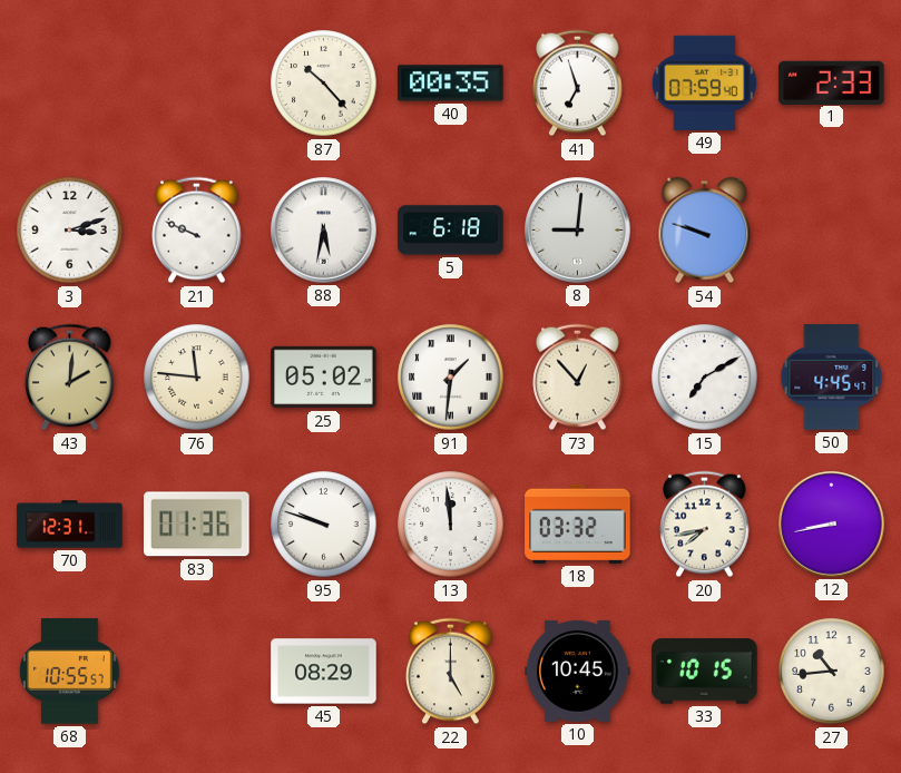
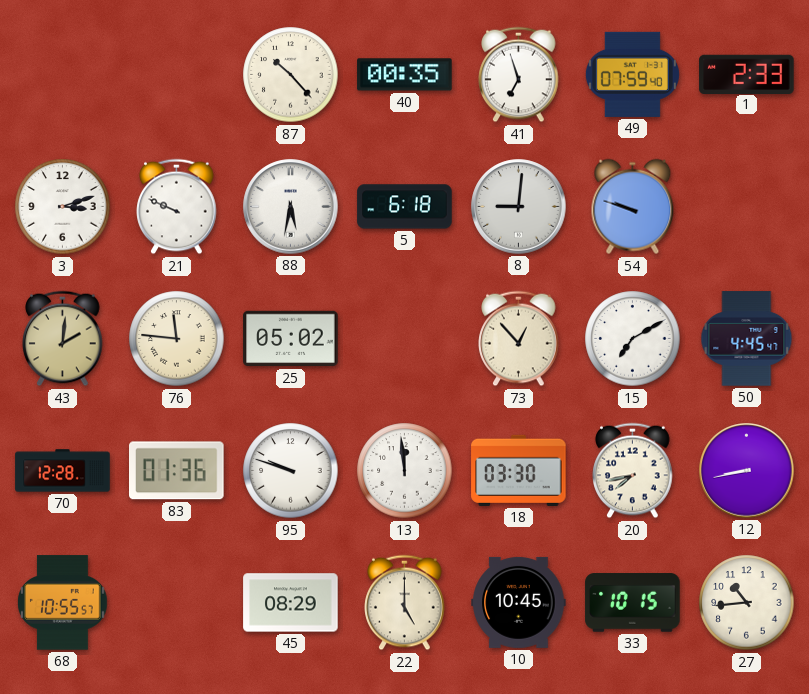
91: 1:31 -> none (451, 378)
70: 12:31 -> 12:28 (63, 471)
18: 03:32 -> 03:30 (519, 470)
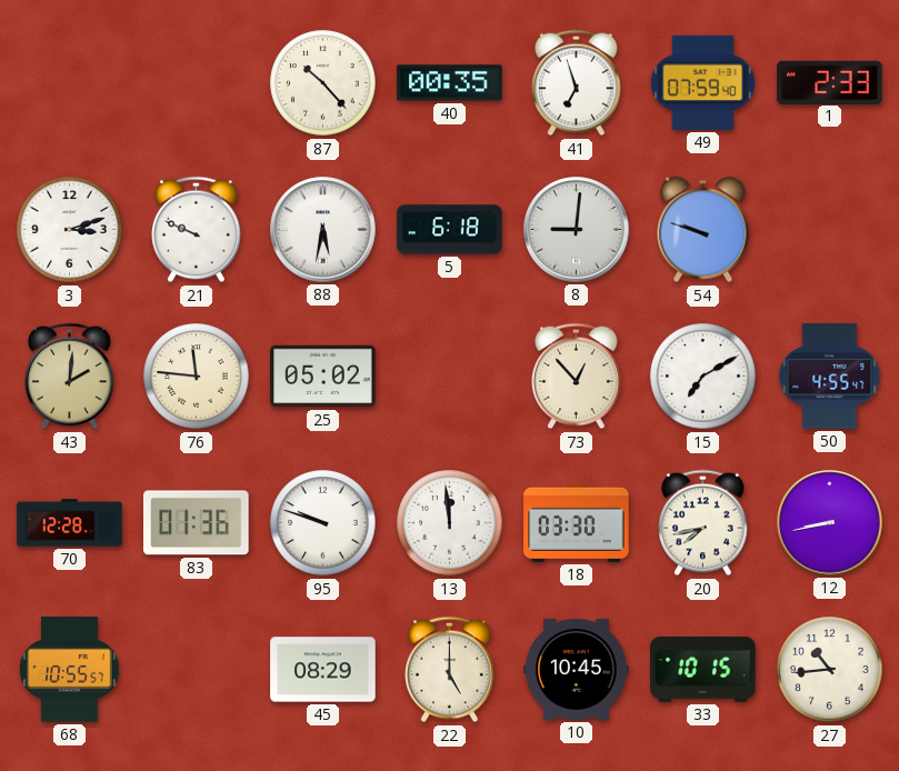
50: 4:45 -> 4:55 (830, 377)
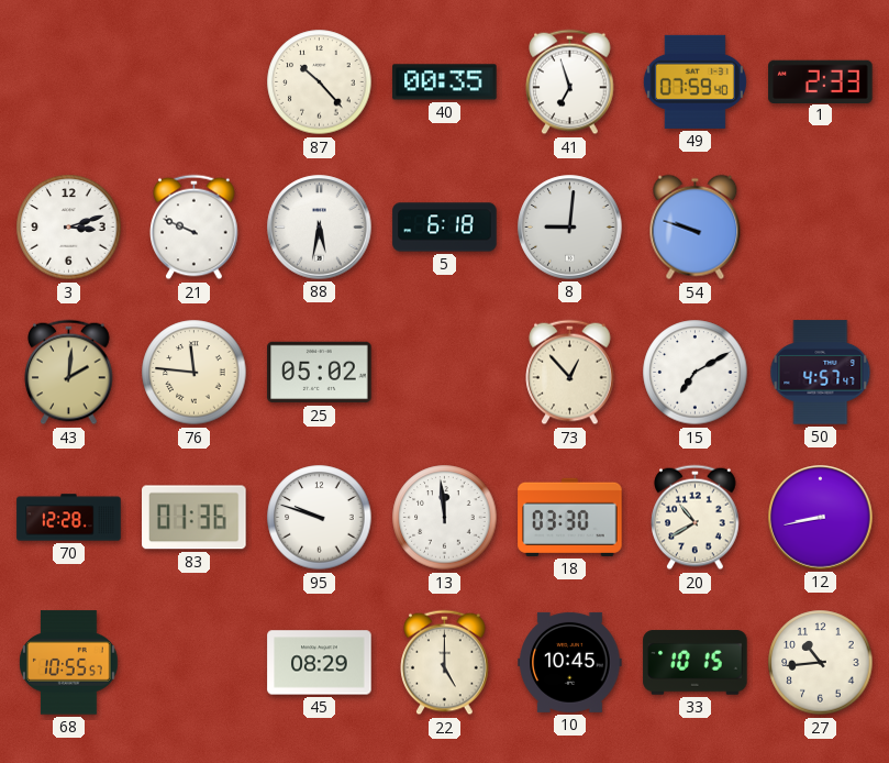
50: 4:55 -> 4:57 (821, 373)
20: 7:43 -> 10:40 (696, 518)
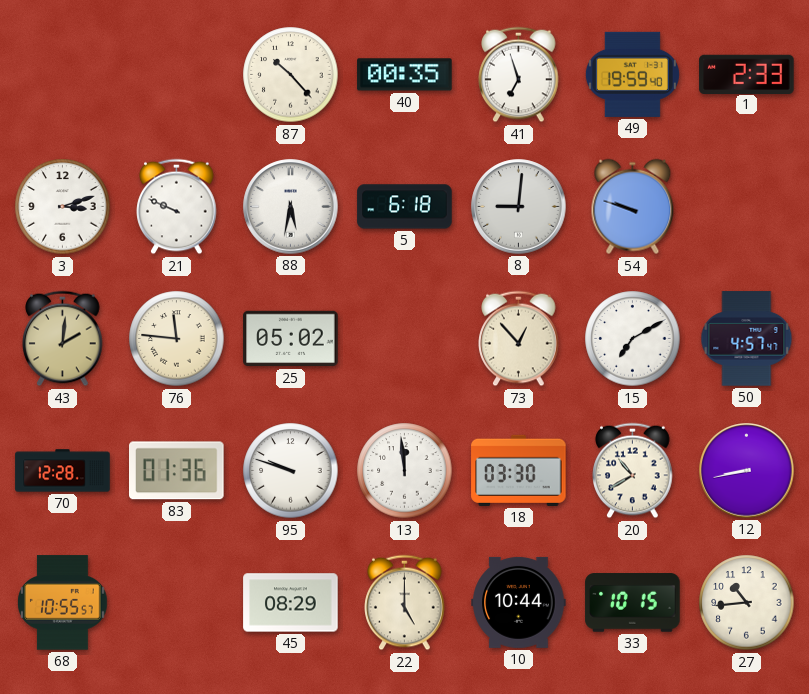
49: 07:59 -> 19:59 (632, 74)
10: 10:45 -> 10:44 (519, 602)
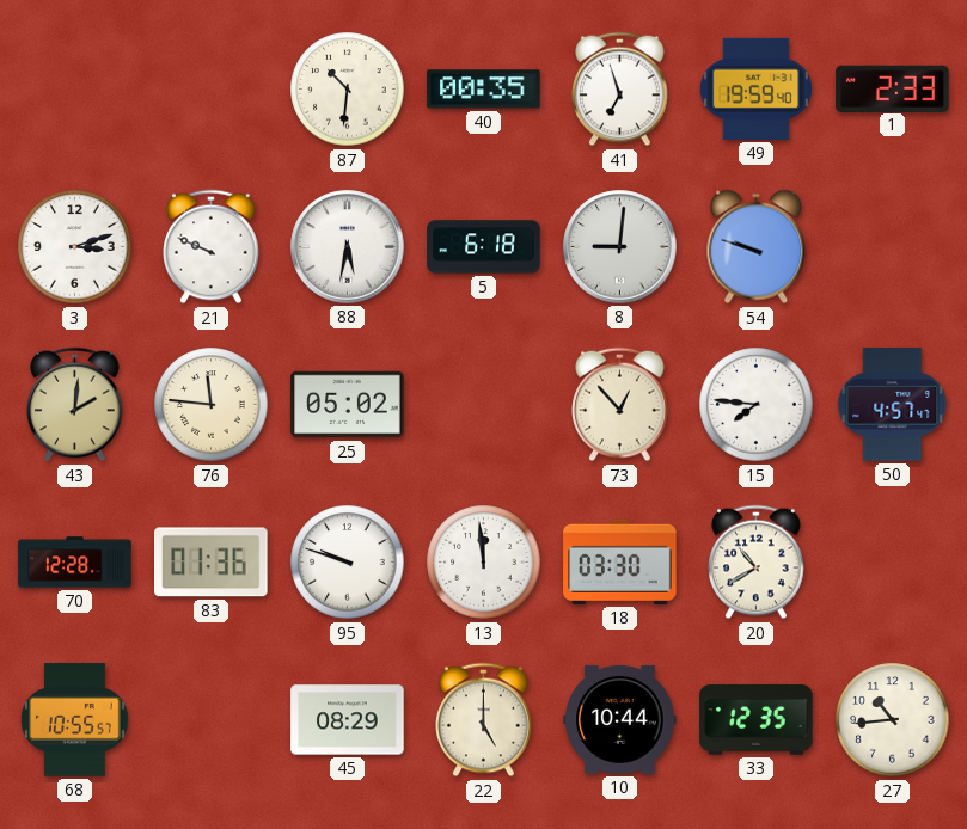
87: 10:23 -> 10:31 (348, 90)
15: 7:10 -> 7:46 (757, 405)
12: 8:43 -> none (747, 471)
33: 10:15 -> 12:35 (757, 720)
